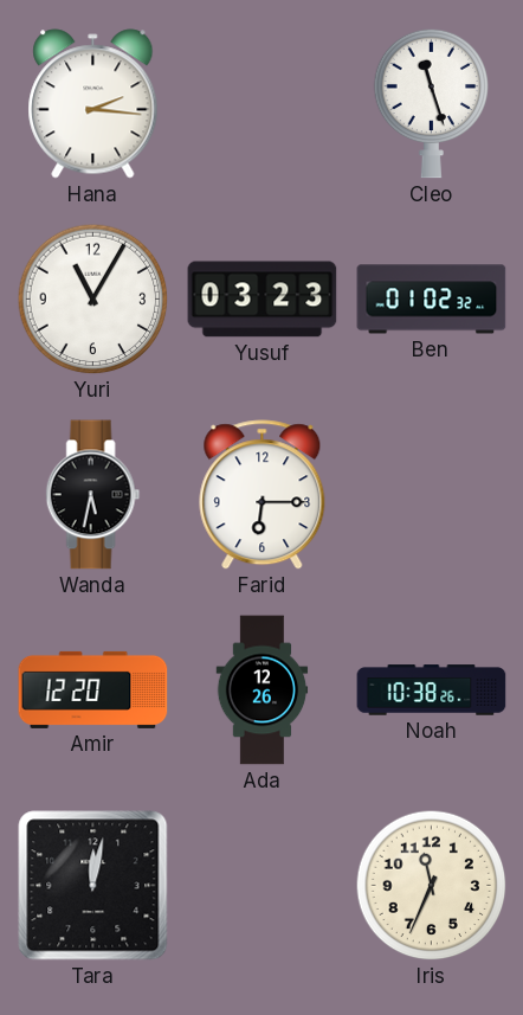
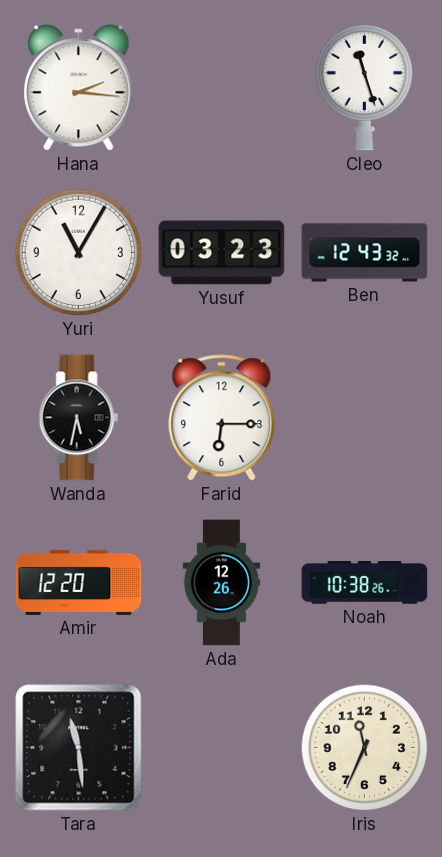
Ben: 01:02 -> 12:43 (365, 253)
Tara: 12:02 -> 11:29 (79, 748)
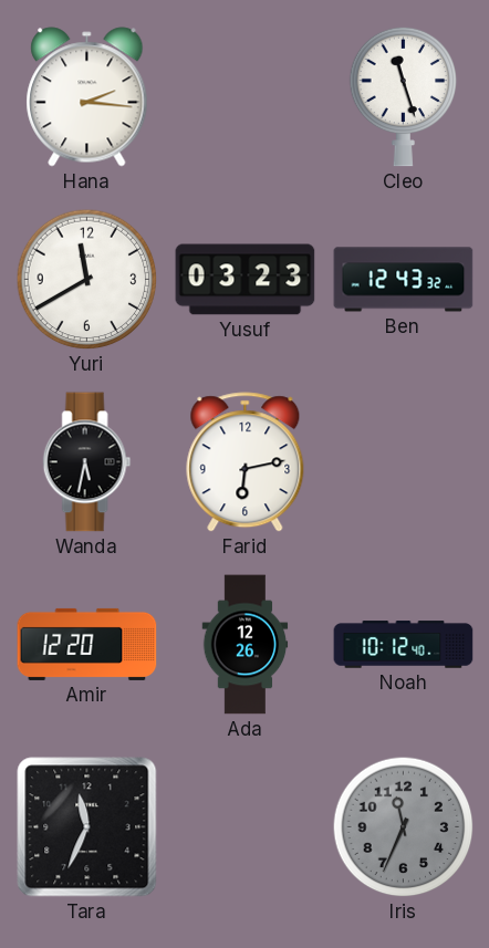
Yuri: 11:05 -> 11:40 (87, 280)
Farid: 6:15 -> 6:13 (246, 462)
Noah: 10:38 -> 10:12 (404, 645)
Tara: 11:29 -> 11:34 (87, 827)
Iris dial: cream -> grey (404, 827)
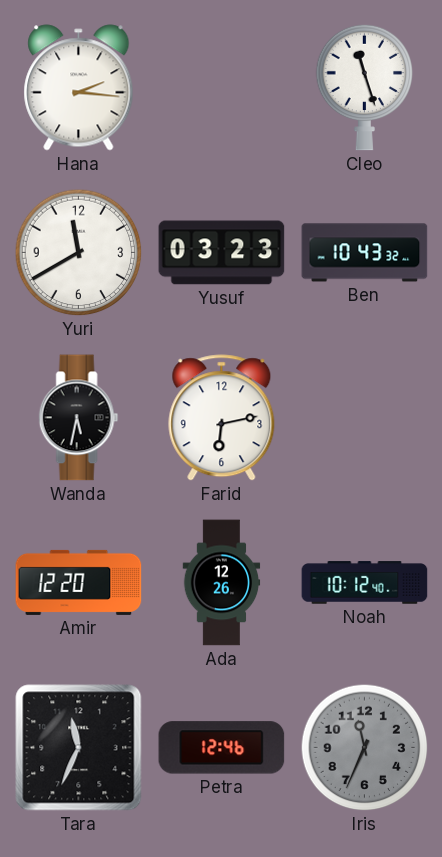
Ben: 12:43 -> 10:43 (365, 253)
Petra: none -> 12:46 (222, 748)
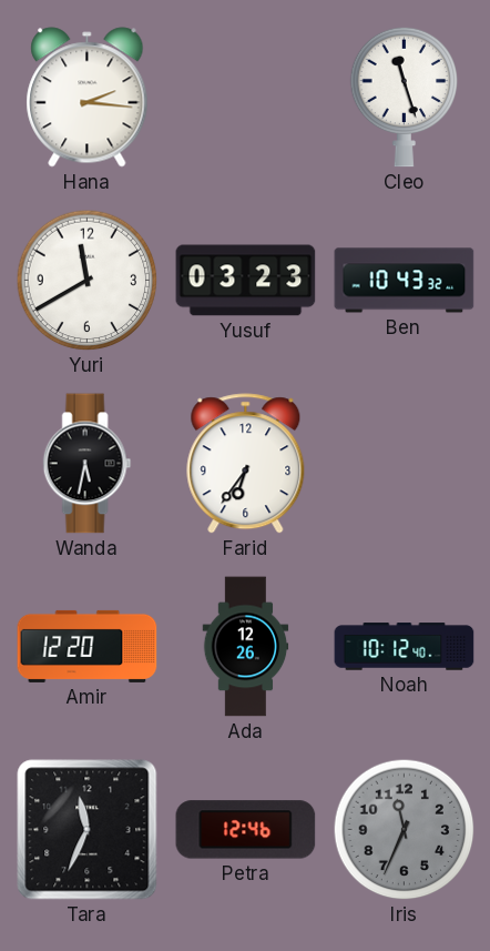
Farid: 6:13 -> 6:36 (246, 464)
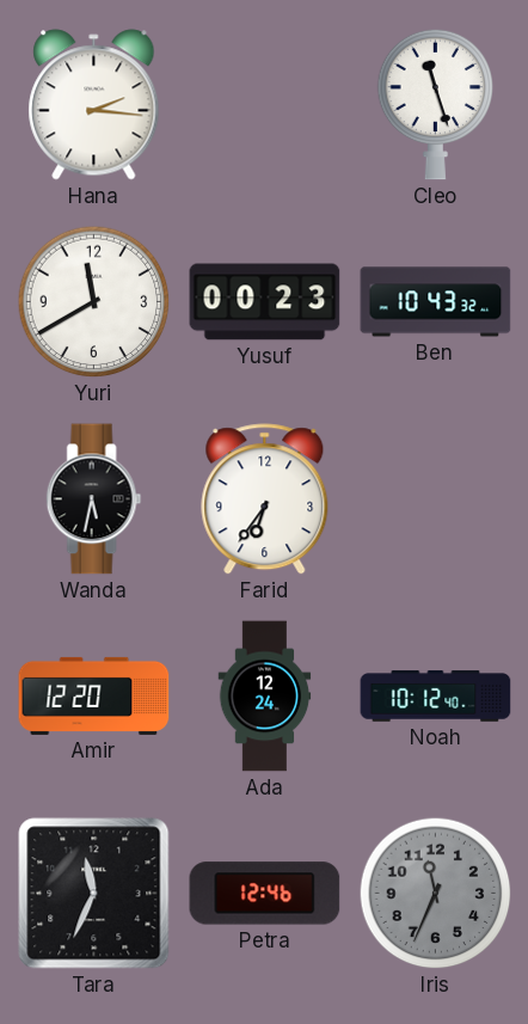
Yusuf: 03:23 -> 00:23 (265, 302)
Ada: 12:26 -> 12:24 (265, 697)
